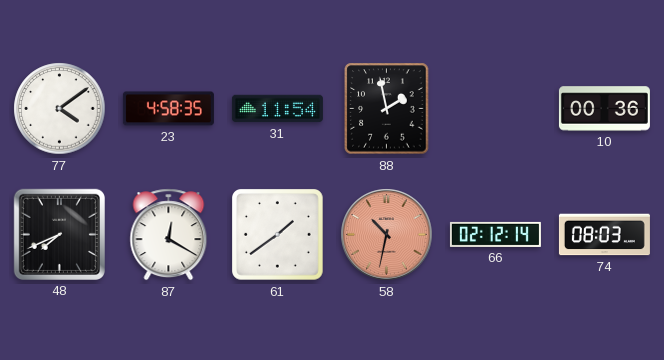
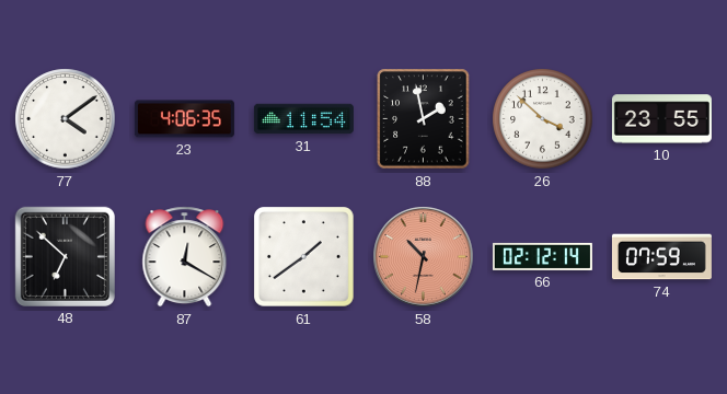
23: 4:58 -> 4:06 (184, 119)
26: none -> 3:52 (543, 119)
10: 00:36 -> 23:55 (661, 119)
48: 7:41 -> 6:52 (65, 256)
74: 08:03 -> 07:59 (661, 257)
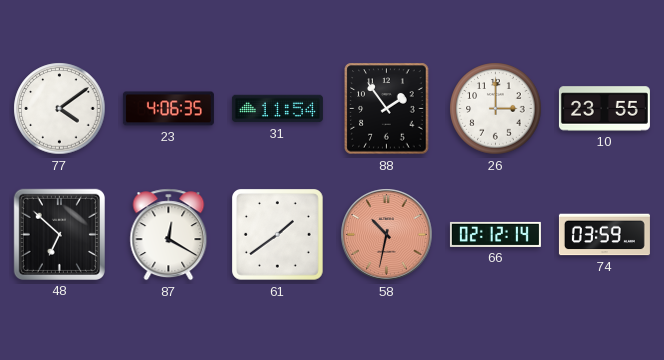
88: 1:58 -> 1:54 (387, 109)
26: 3:52 -> 3:00 (496, 109)
74: 07:59 -> 03:59 (604, 235)
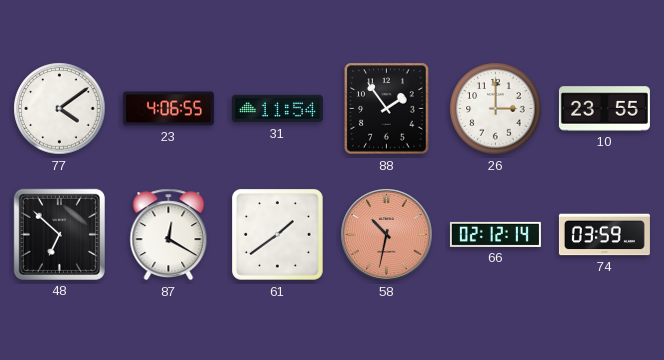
23: 4:06:35 -> 4:06:55 (168, 109)
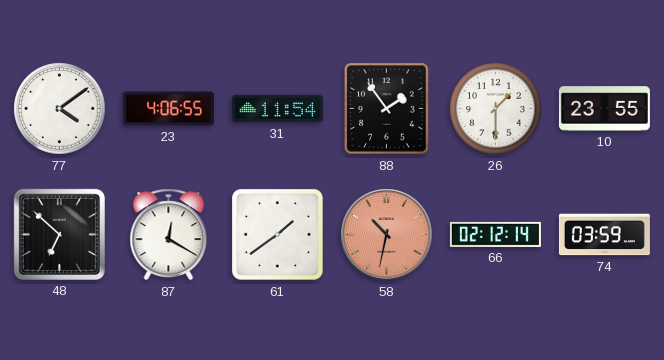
26: 3:00 -> 1:30 (496, 109)
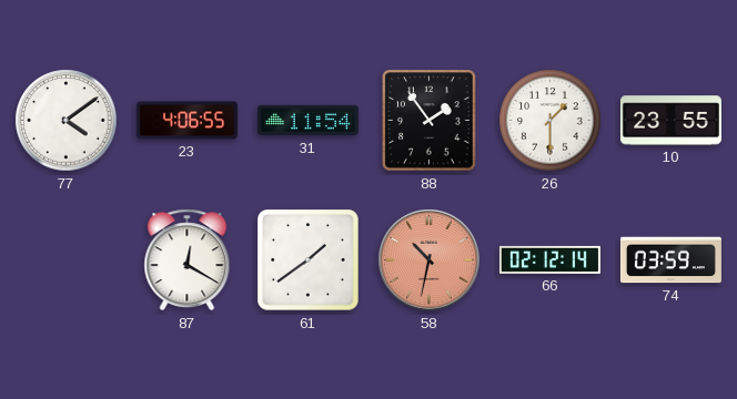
48: 6:52 -> none (59, 234)
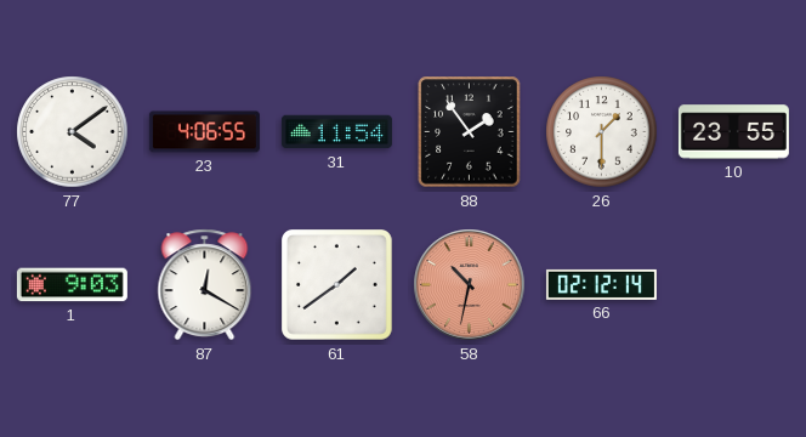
1: none -> 9:03 (72, 285)
74: 03:59 -> none (670, 260)
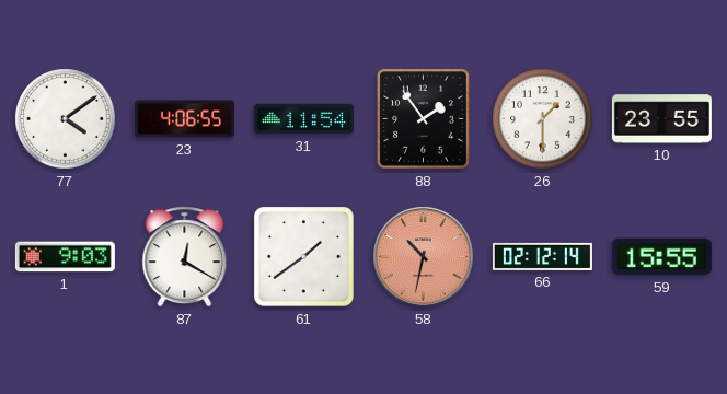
59: none -> 15:55 (661, 257)
